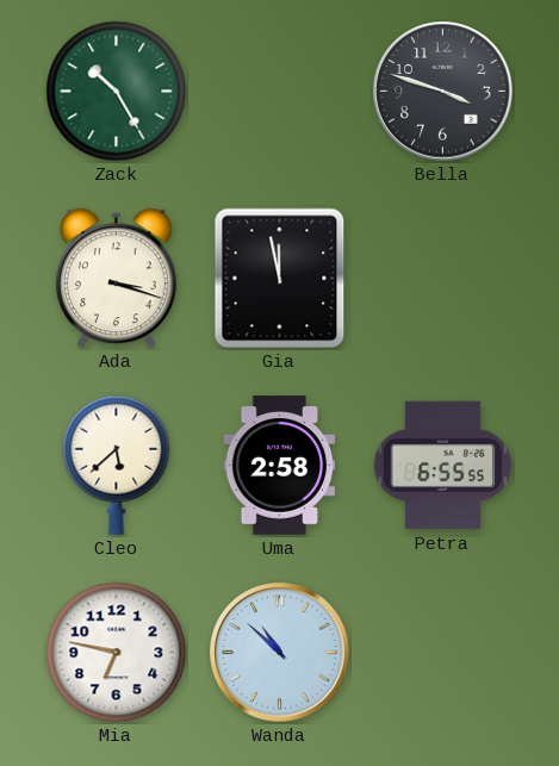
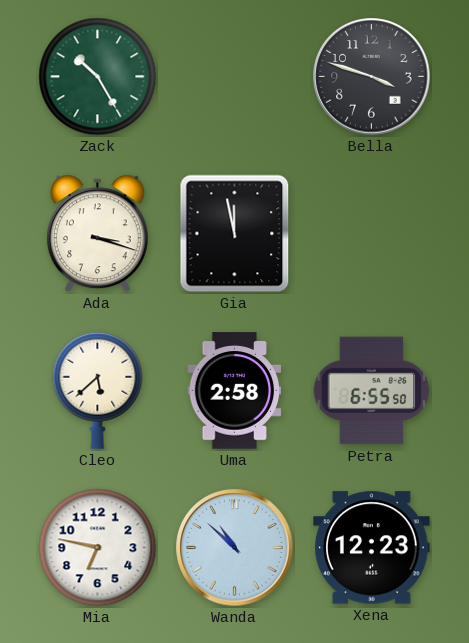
Petra: 6:55:55 -> 6:55:50 (372, 391)
Xena: none -> 12:23 (372, 548)
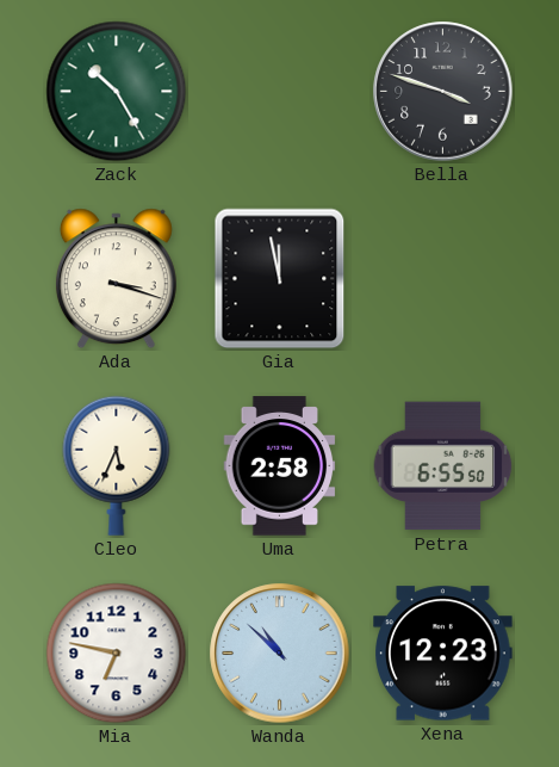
Cleo: 5:38 -> 5:34 (117, 465)
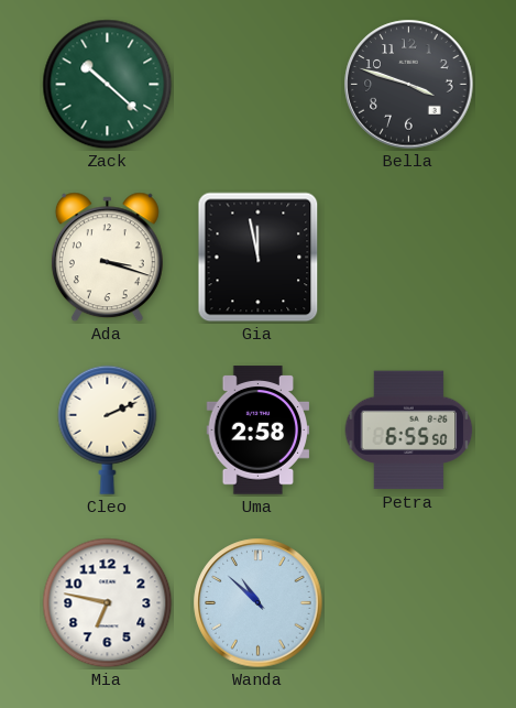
Zack: 10:25 -> 10:22 (108, 85)
Cleo: 5:34 -> 2:11 (108, 429)
Xena: 12:23 -> none (443, 654)
